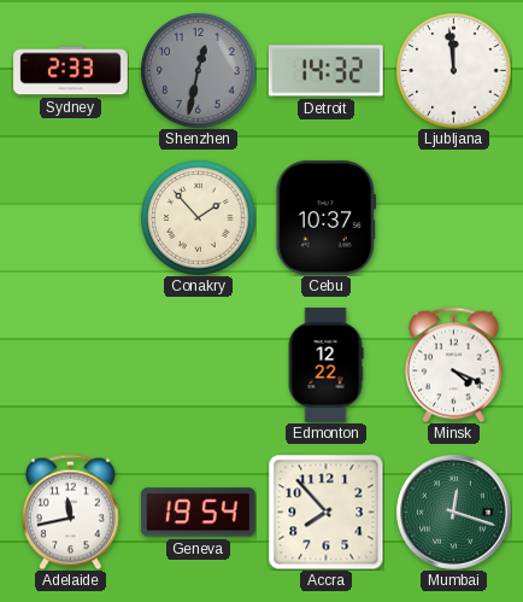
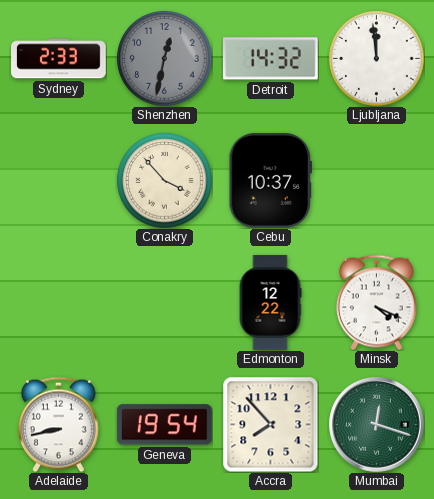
Conakry: 1:53 -> 3:53 (164, 180)
Adelaide: 11:43 -> 8:43 (59, 424)
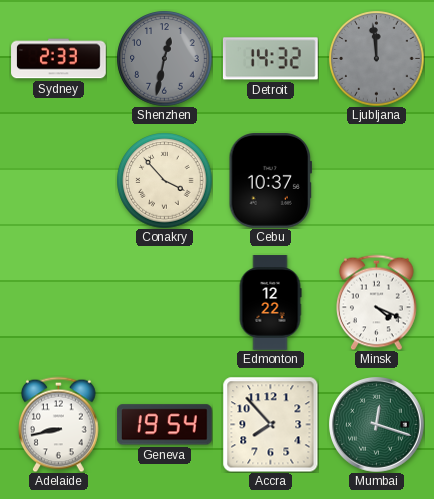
Ljubljana dial: white -> grey (376, 58)
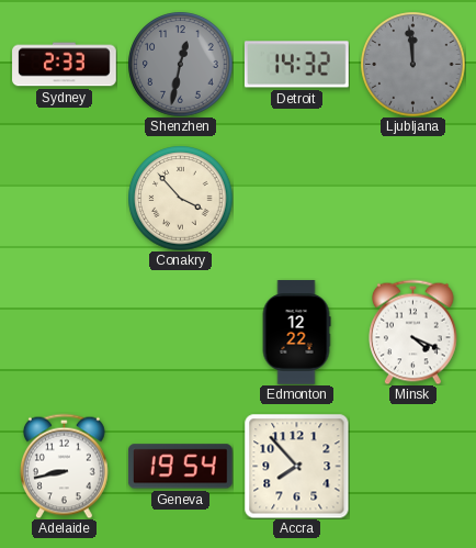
Cebu: 10:37 -> none (270, 181)
Mumbai: 12:18 -> none (377, 425)
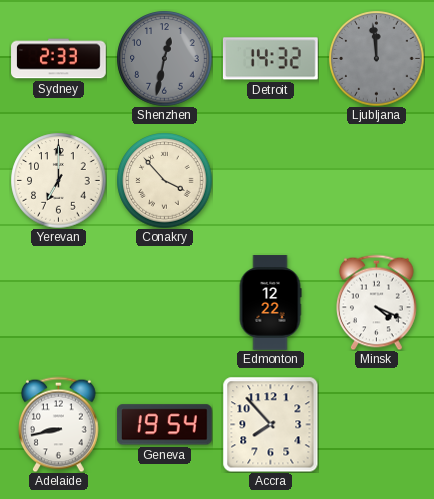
Yerevan: none -> 7:00 (58, 180)
